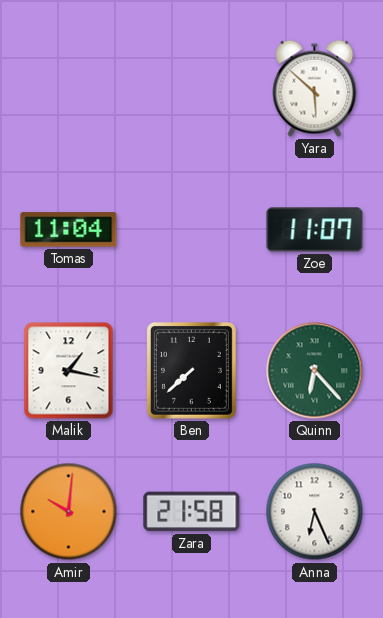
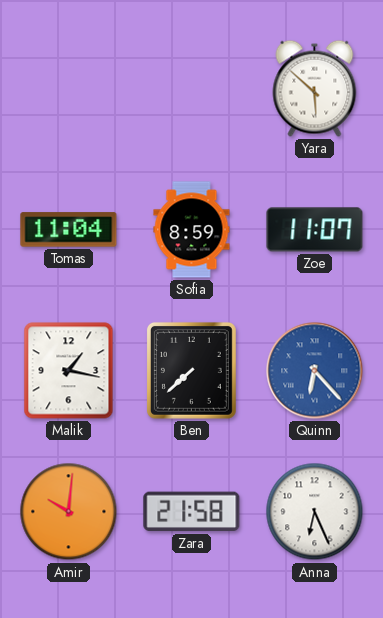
Sofia: none -> 8:59 (192, 230)
Quinn dial: green -> blue (315, 371)
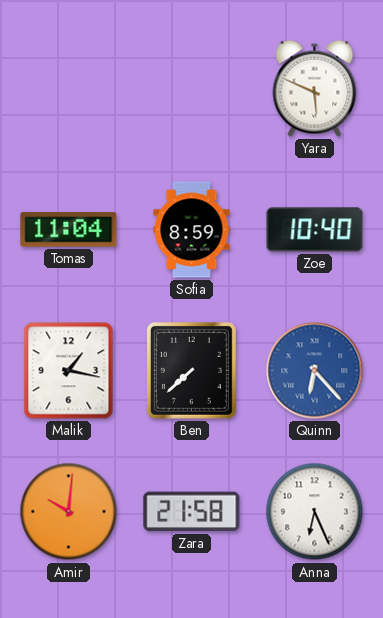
Yara: 5:52 -> 5:49 (315, 88)
Zoe: 11:07 -> 10:40 (315, 230)
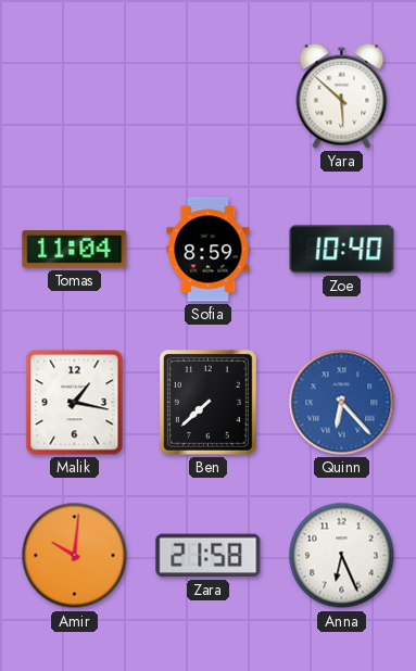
Yara: 5:49 -> 5:52 (342, 96)
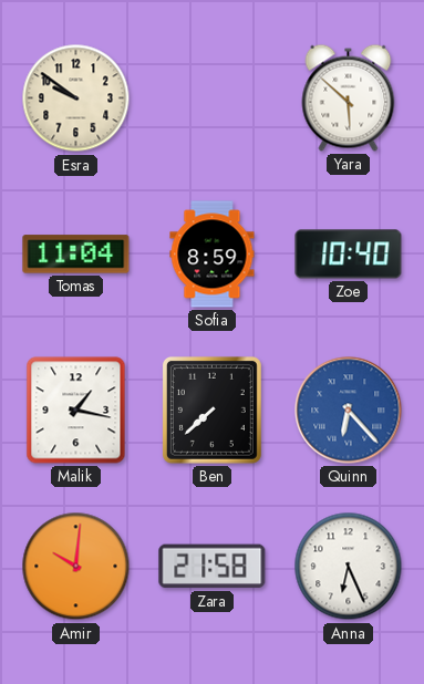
Esra: none -> 9:51 (76, 99)
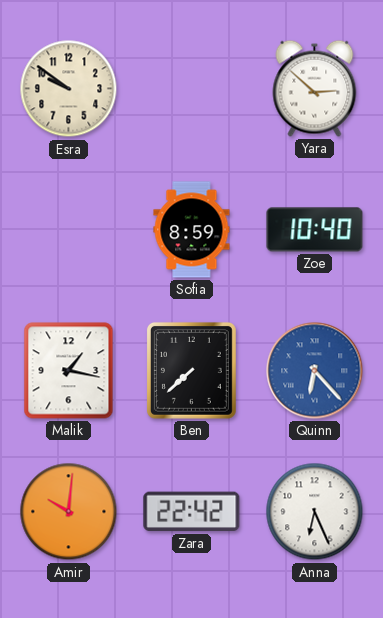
Yara: 5:52 -> 2:52 (315, 88)
Tomas: 11:04 -> none (76, 255)
Zara: 21:58 -> 22:42 (192, 512)
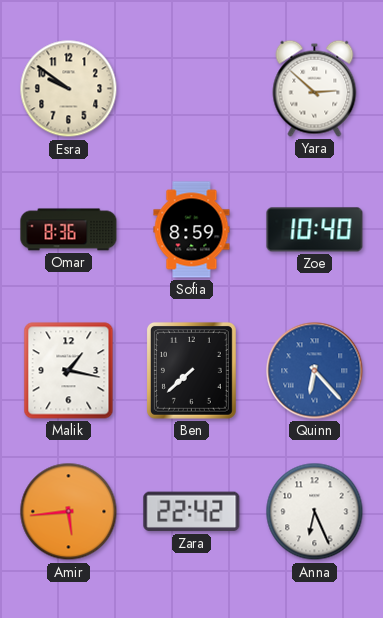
Omar: none -> 8:36 (69, 230)
Amir: 10:01 -> 5:44 (69, 512)
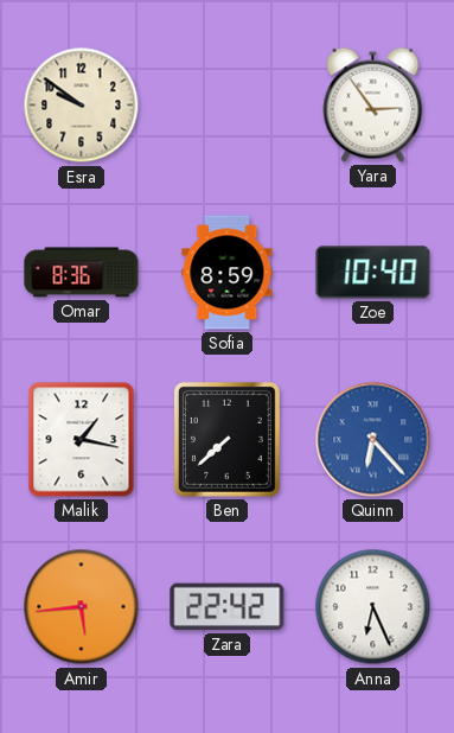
Yara: 2:52 -> 2:54 (373, 104)
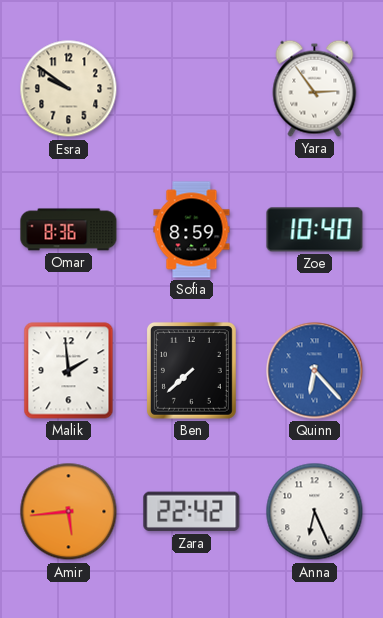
Malik: 1:17 -> 1:59 (69, 371)
